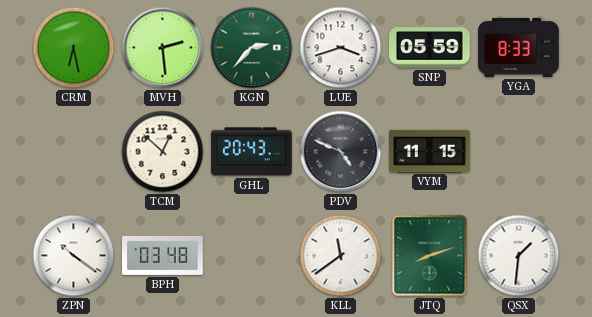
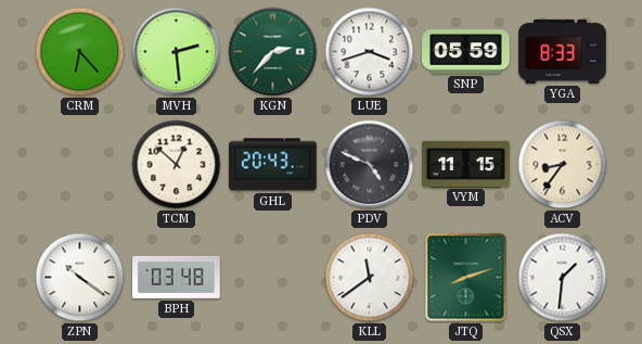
CRM: 6:28 -> 6:23 (80, 52)
ACV: none -> 8:36 (563, 165)
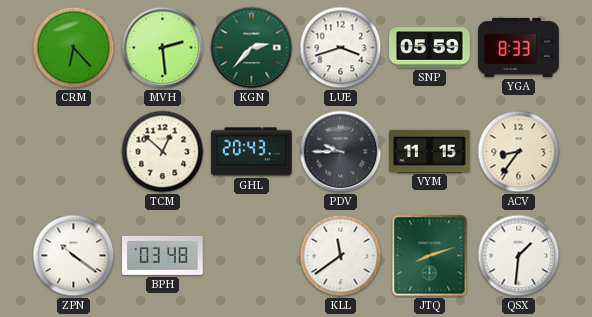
PDV: 4:49 -> 9:45 (341, 152)
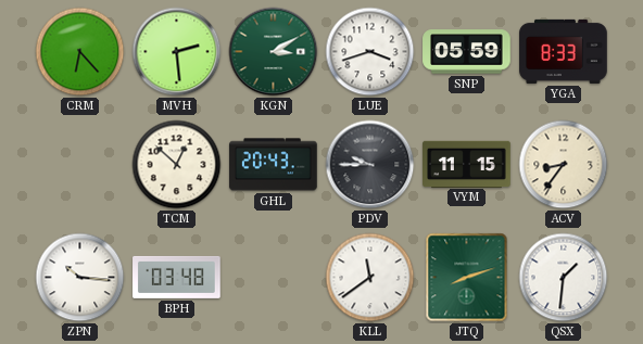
KGN: 2:37 -> 3:10 (274, 52)
ZPN: 10:21 -> 10:16 (80, 278)
